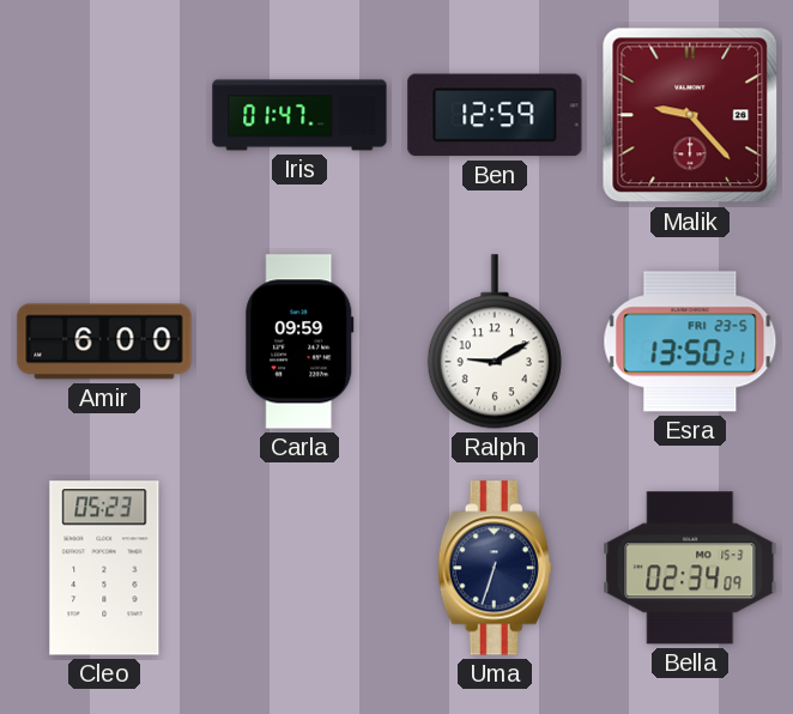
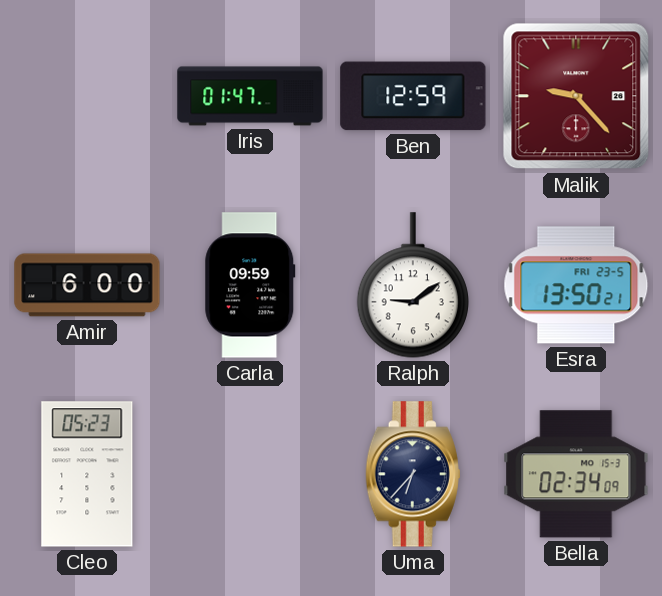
Ralph: 9:10 -> 9:09 (413, 285)
Uma: 6:33 -> 6:37 (413, 474)
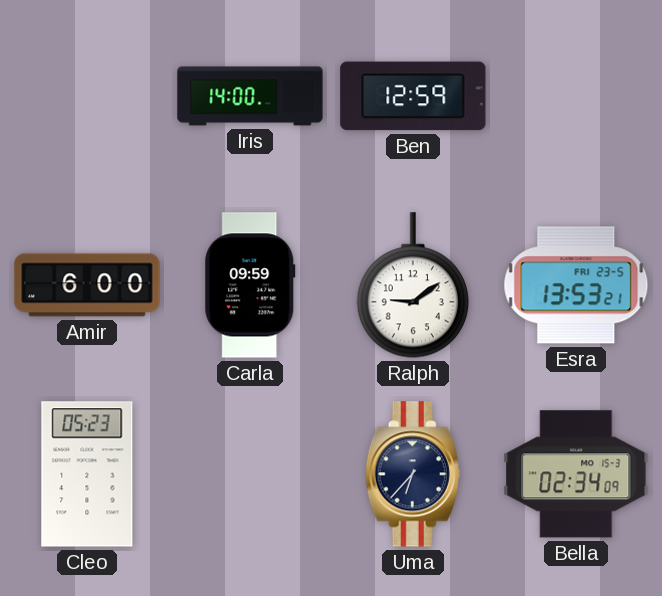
Iris: 01:47 -> 14:00 (250, 96)
Malik: 9:23 -> none (576, 96)
Esra: 13:50 -> 13:53 (576, 285)
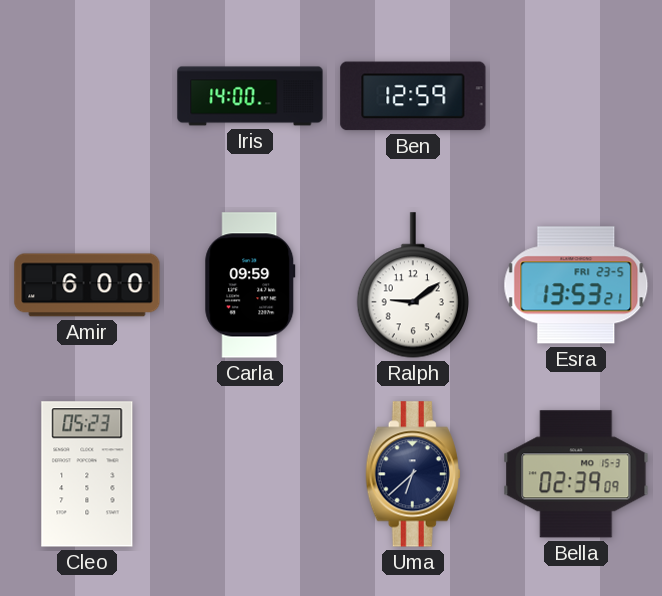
Uma: 6:37 -> 6:38 (413, 474)
Bella: 02:34 -> 02:39 (576, 474)
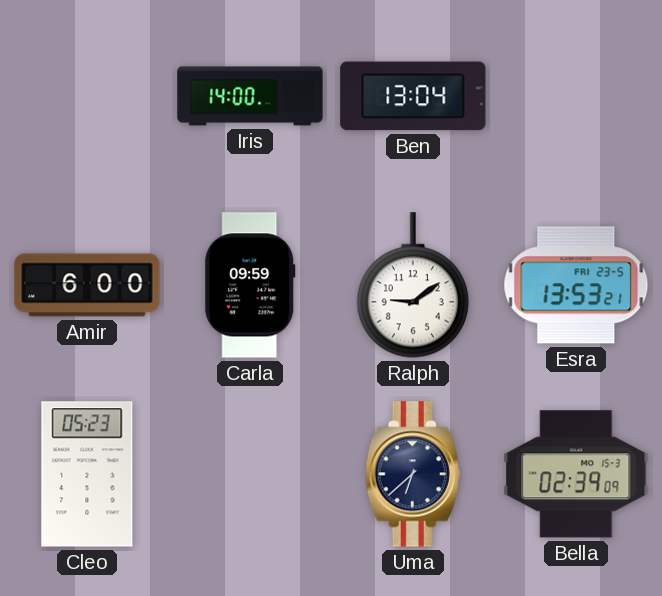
Ben: 12:59 -> 13:04 (413, 96)
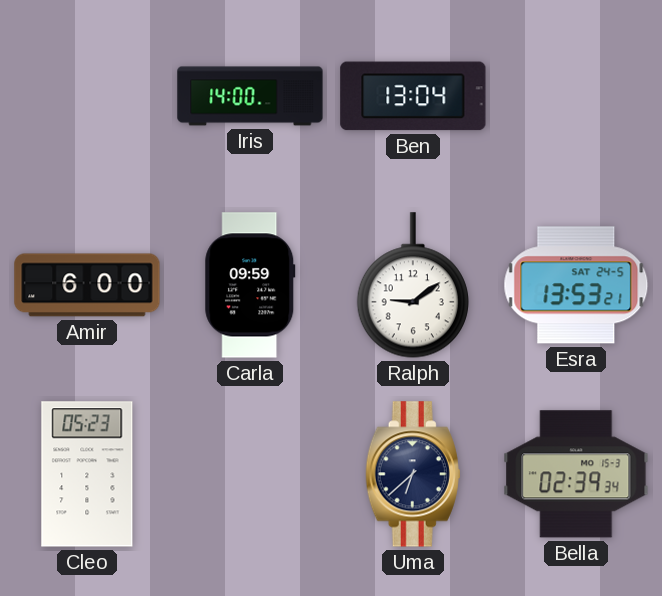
Esra date: FRI 23-5 -> SAT 24-5 (576, 285)
Bella: 02:39:09 -> 02:39:34 (576, 474)
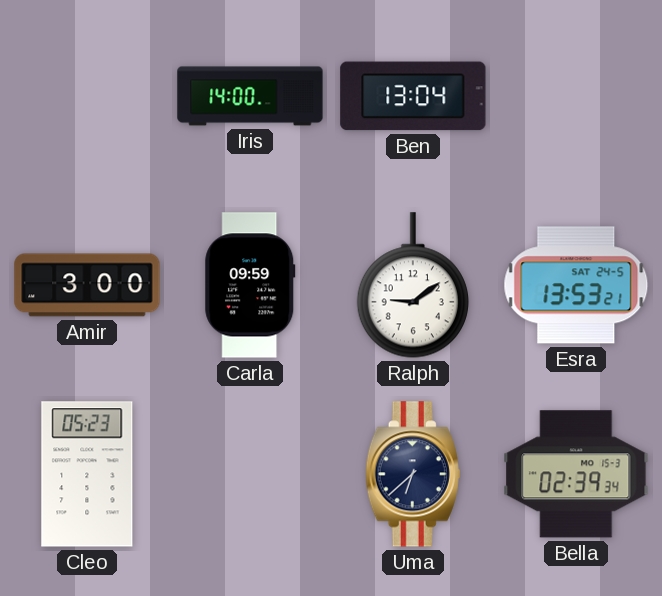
Amir: 6:00 -> 3:00 (87, 285)
